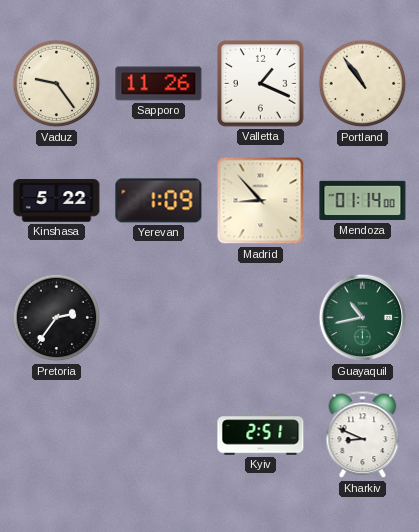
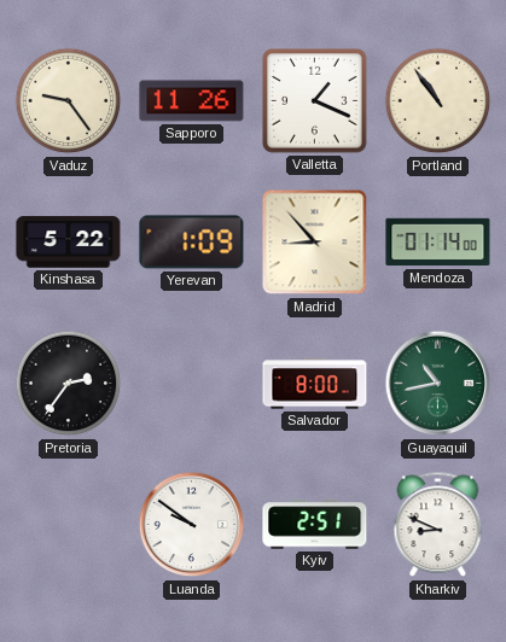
Salvador: none -> 8:00 (315, 384)
Luanda: none -> 9:51 (192, 525)
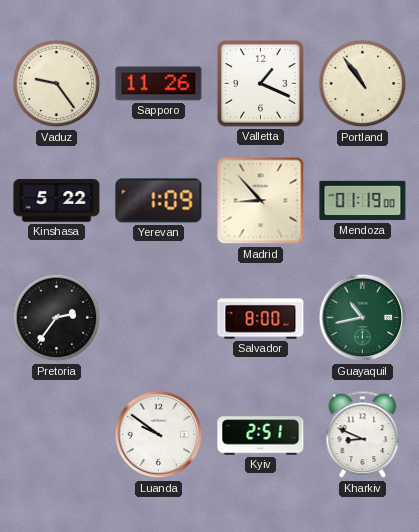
Mendoza: 01:14 -> 01:19 (363, 201)
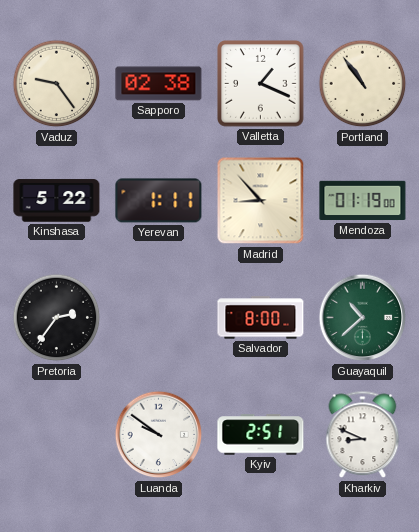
Sapporo: 11:26 -> 02:38 (159, 84)
Yerevan: 1:09 -> 1:11 (159, 201)
Guayaquil: 10:43 -> 10:38 (363, 318)
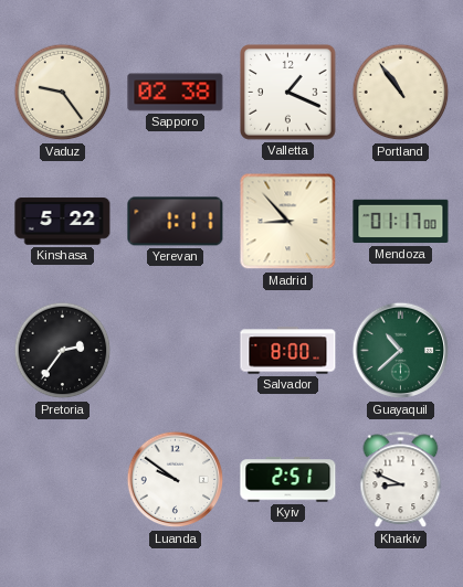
Mendoza: 01:19 -> 01:17 (401, 222)
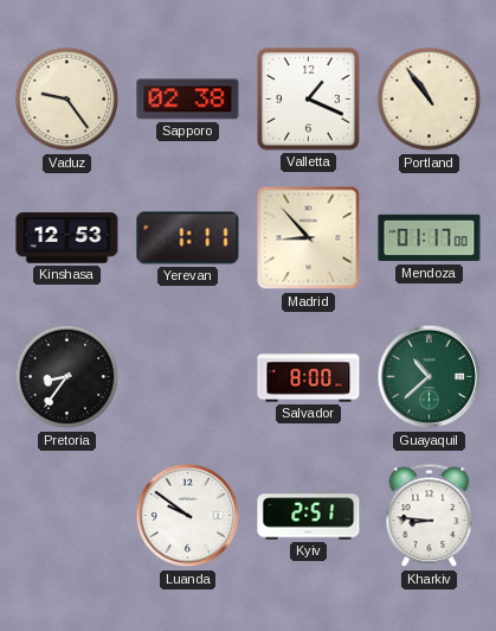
Kinshasa: 5:22 -> 12:53 (67, 238)
Pretoria: 2:36 -> 8:36 (67, 377)
Kharkiv: 8:49 -> 8:46 (430, 516)
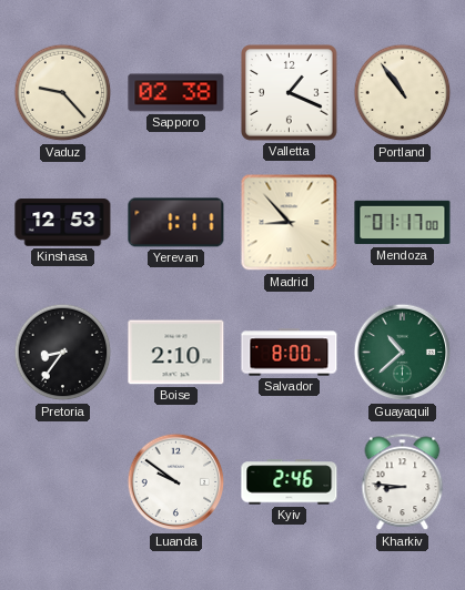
Vaduz: 9:24 -> 9:23 (63, 93)
Boise: none -> 2:10 (176, 353)
Kyiv: 2:51 -> 2:46 (290, 482)
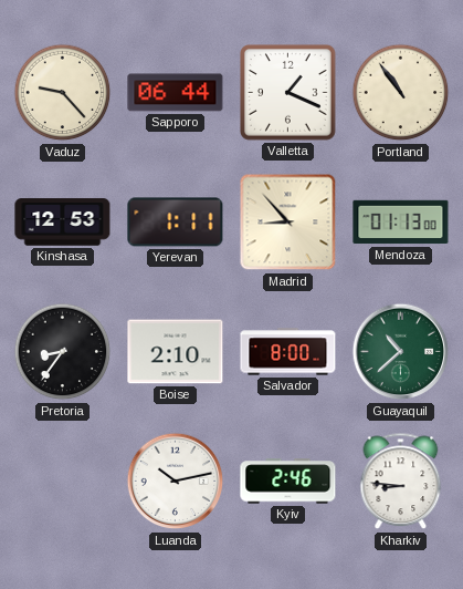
Sapporo: 02:38 -> 06:44 (176, 93)
Mendoza: 01:17 -> 01:13 (401, 223)
Luanda: 9:51 -> 10:13 (176, 482)
